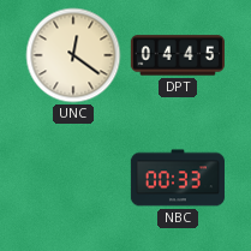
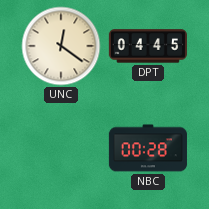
NBC: 00:33 -> 00:28 (148, 148)
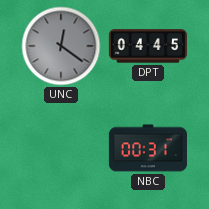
UNC dial: cream -> grey (61, 46)
NBC: 00:28 -> 00:31 (148, 148)
